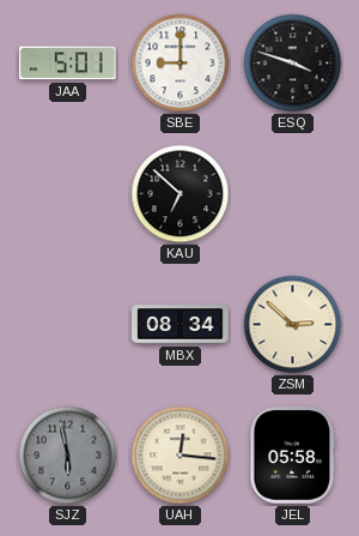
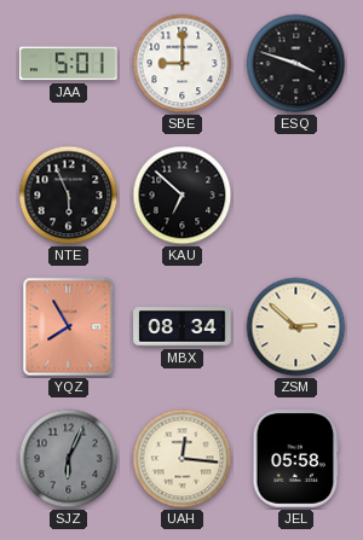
NTE: none -> 5:56 (69, 196)
YQZ: none -> 7:55 (69, 327)
SJZ: 5:58 -> 6:04 (69, 459)
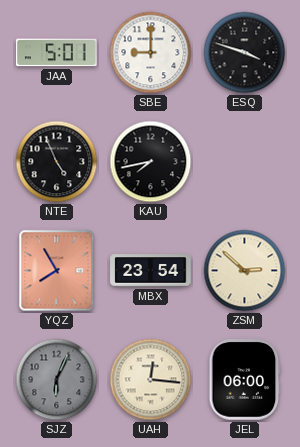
NTE: 5:56 -> 4:56 (57, 162)
KAU: 6:52 -> 7:43 (151, 162)
MBX: 08:34 -> 23:54 (151, 271)
JEL: 05:58 -> 06:00 (245, 380)
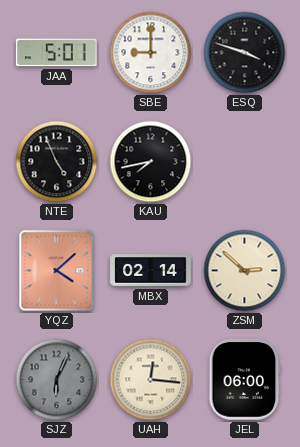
YQZ: 7:55 -> 4:08 (57, 271)
MBX: 23:54 -> 02:14 (151, 271)
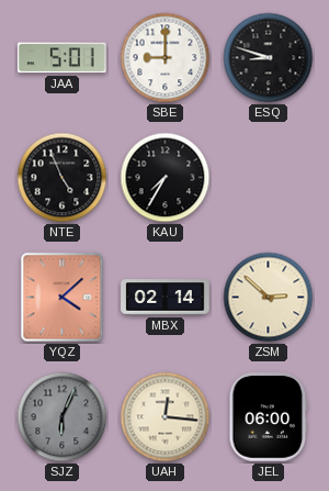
ESQ: 3:48 -> 8:48 (269, 58)
KAU: 7:43 -> 7:35 (166, 178)
